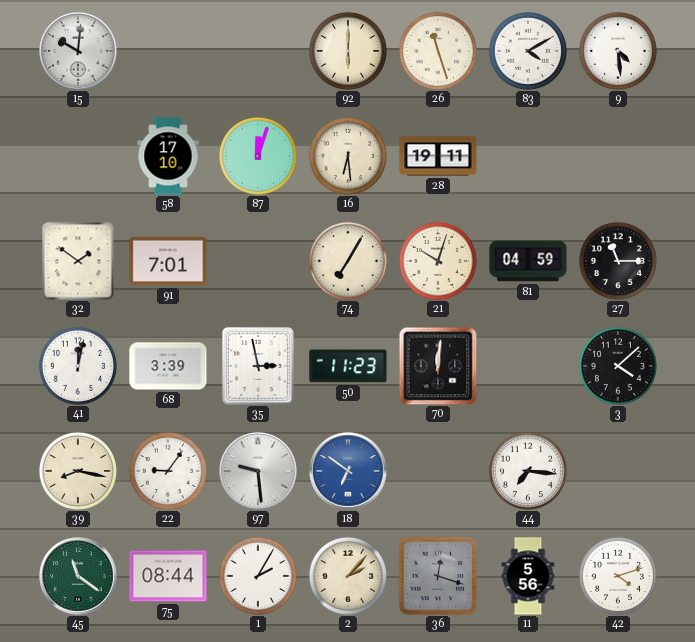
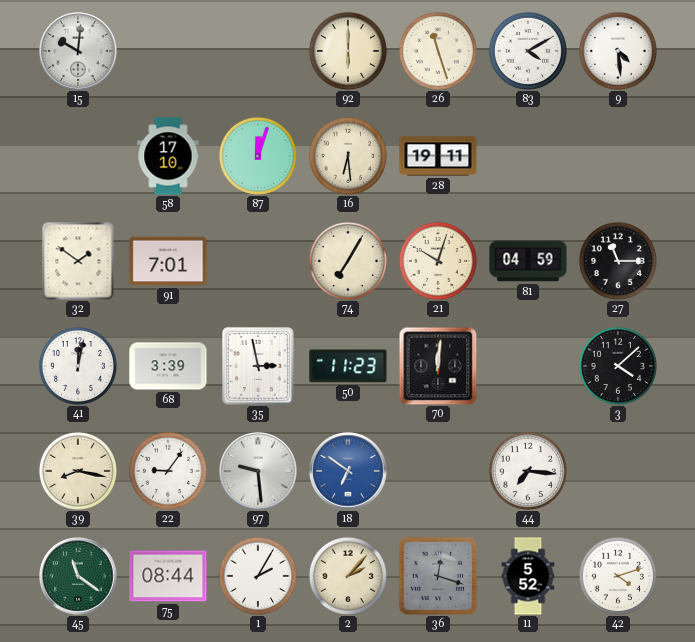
11: 5:56 -> 5:52 (528, 576)
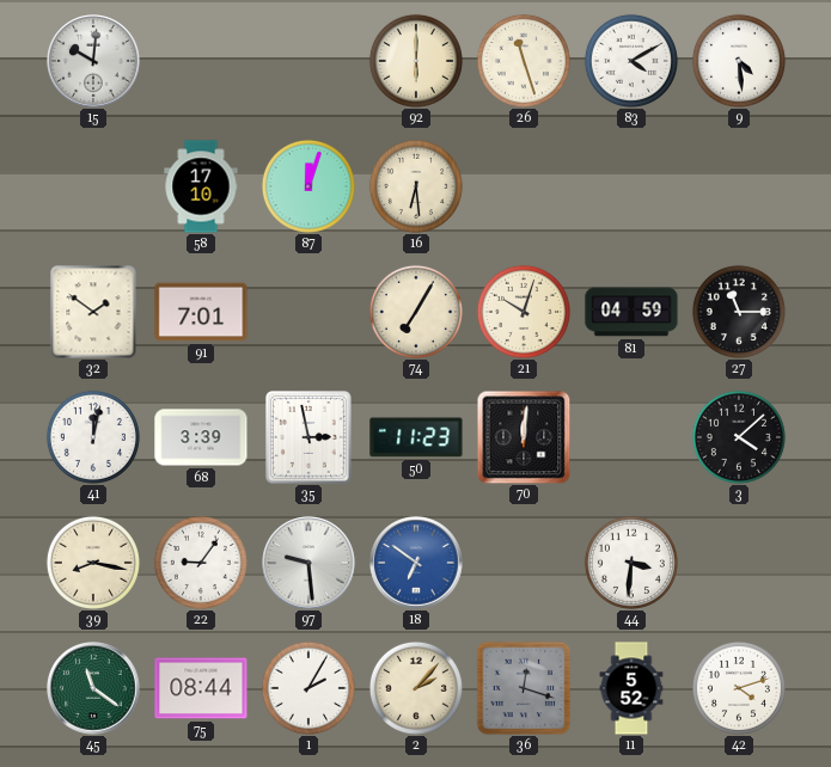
28: 19:11 -> none (438, 156)
44: 7:16 -> 3:31 (631, 563)
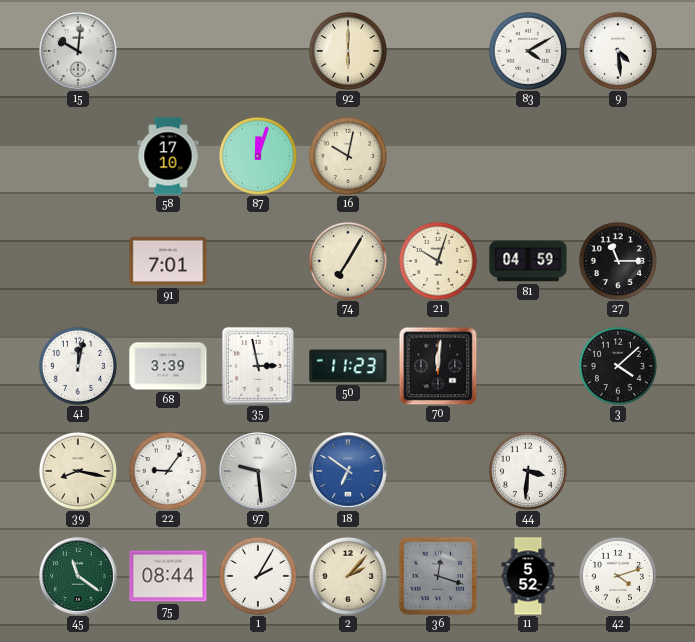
26: 11:27 -> none (524, 61)
16: 6:29 -> 10:02 (348, 156)
32: 1:51 -> none (93, 312)
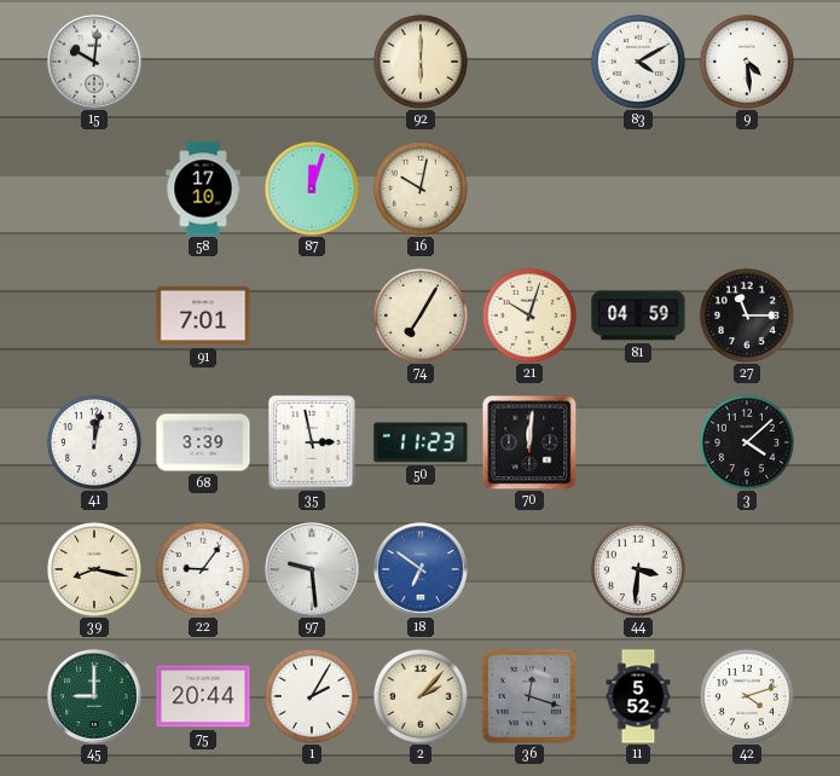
45: 11:21 -> 9:00 (94, 696)
75: 08:44 -> 20:44 (203, 696)
